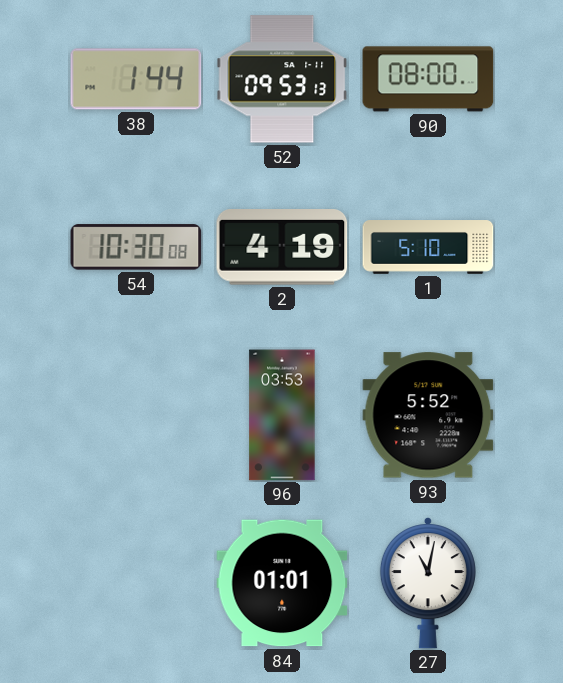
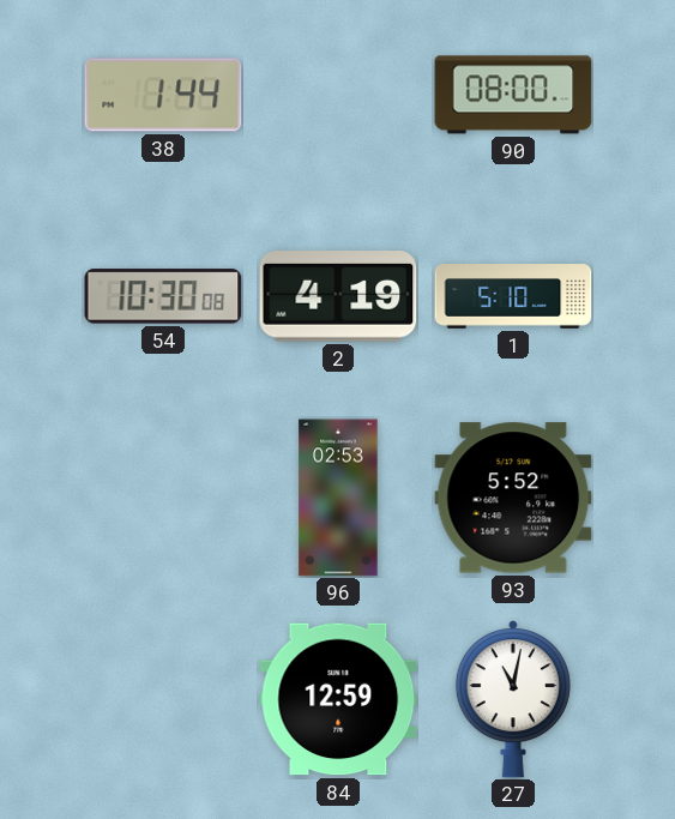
52: 09:53 -> none (282, 79)
96: 03:53 -> 02:53 (338, 498)
84: 01:01 -> 12:59 (338, 699)
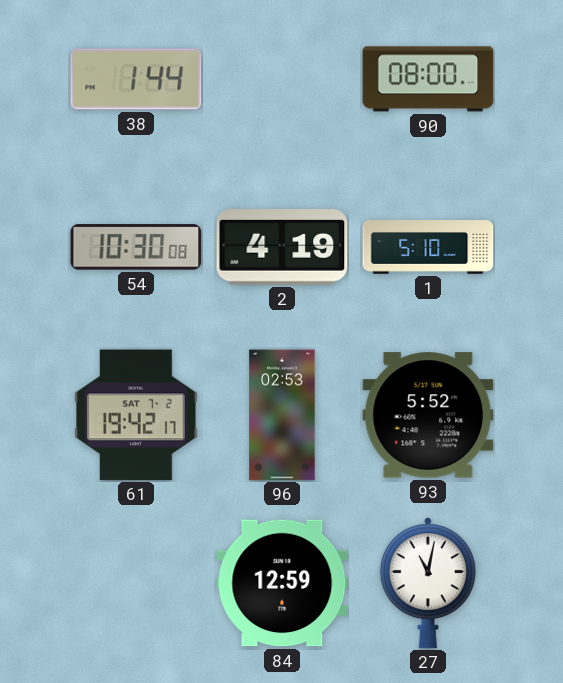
61: none -> 19:42 (136, 415)
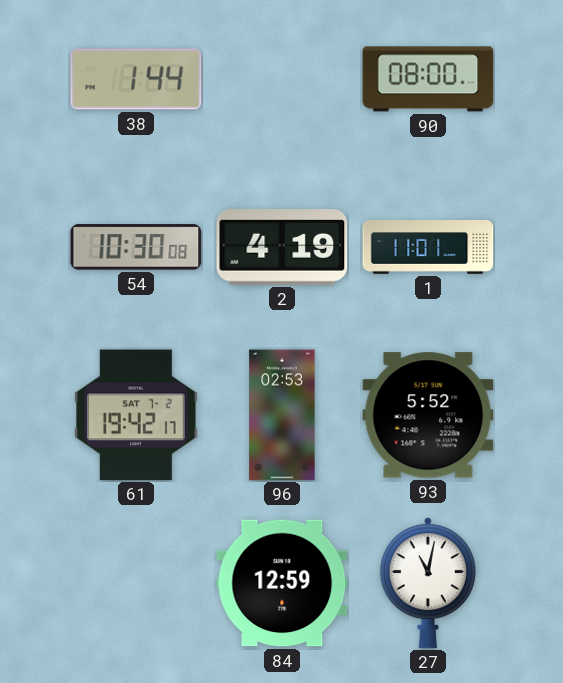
1: 5:10 -> 11:01 (428, 247)
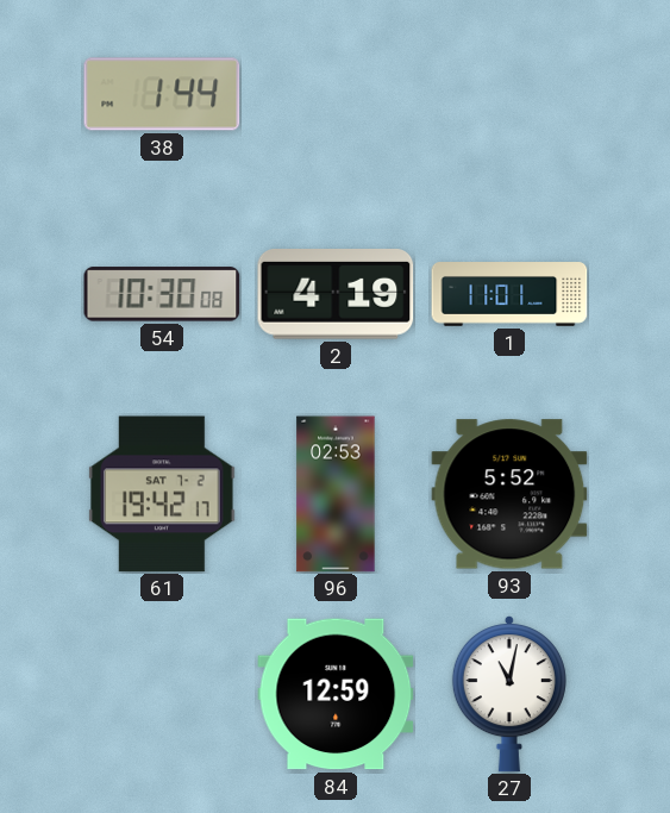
90: 08:00 -> none (428, 79)
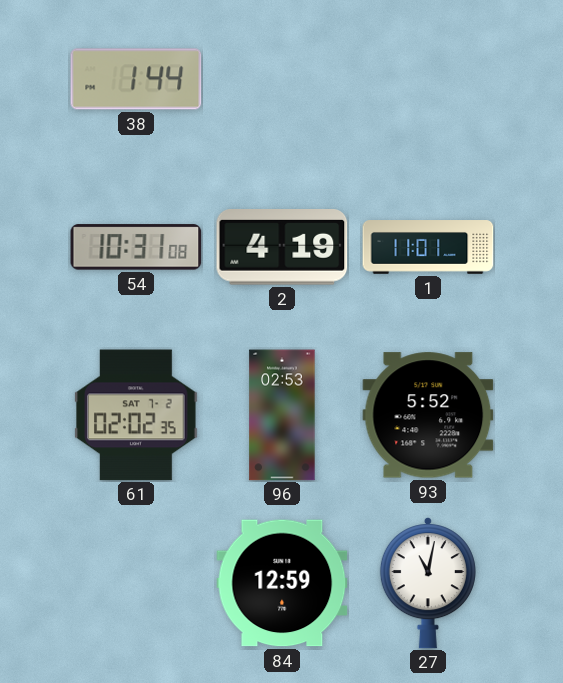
54: 10:30 -> 10:31 (136, 247)
61: 19:42 -> 02:02 (136, 415)
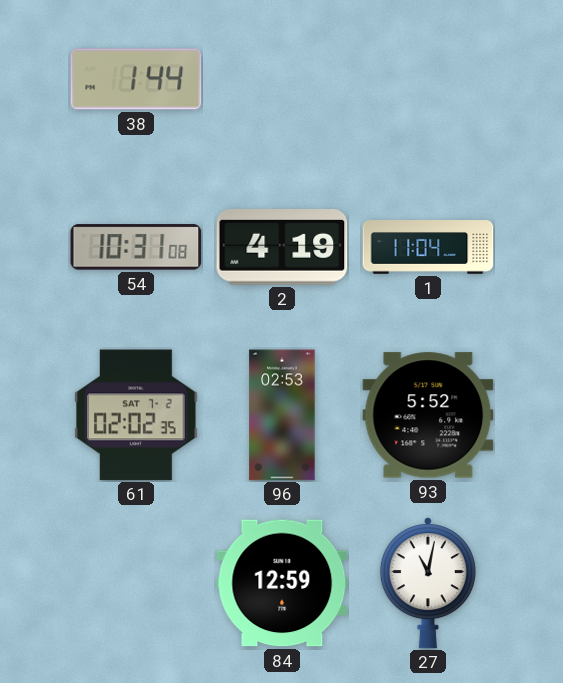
1: 11:01 -> 11:04 (428, 247)
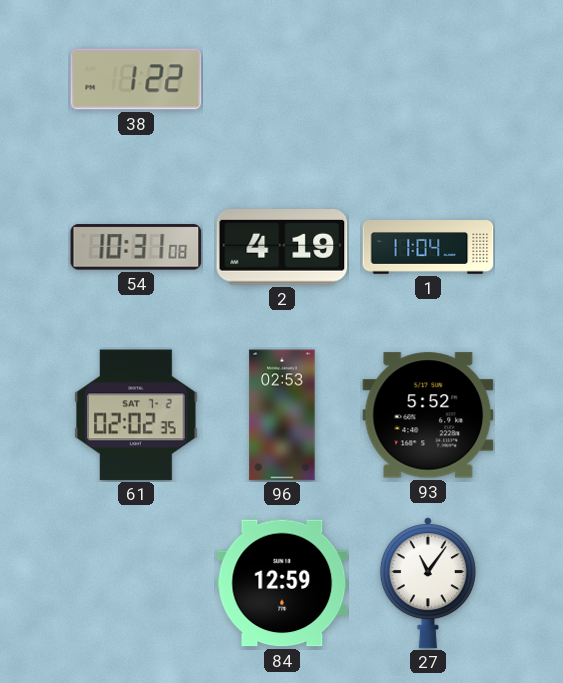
38: 1:44 -> 1:22 (136, 79)
27: 11:02 -> 11:06 (428, 584)
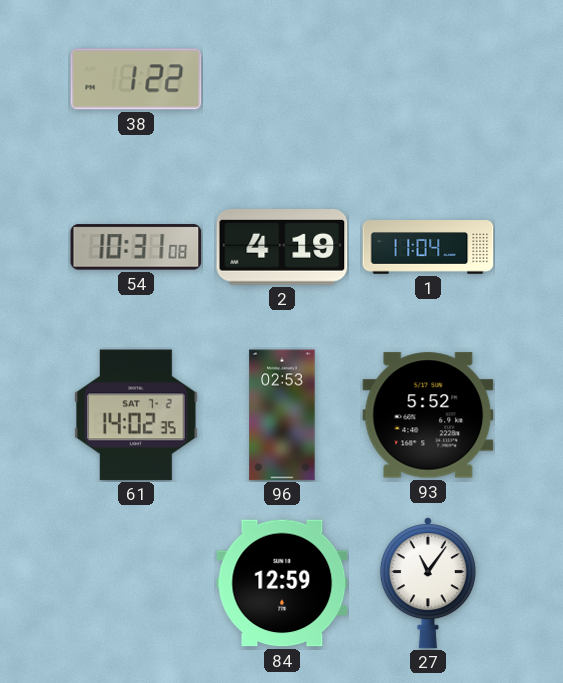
61: 02:02 -> 14:02 (136, 415)
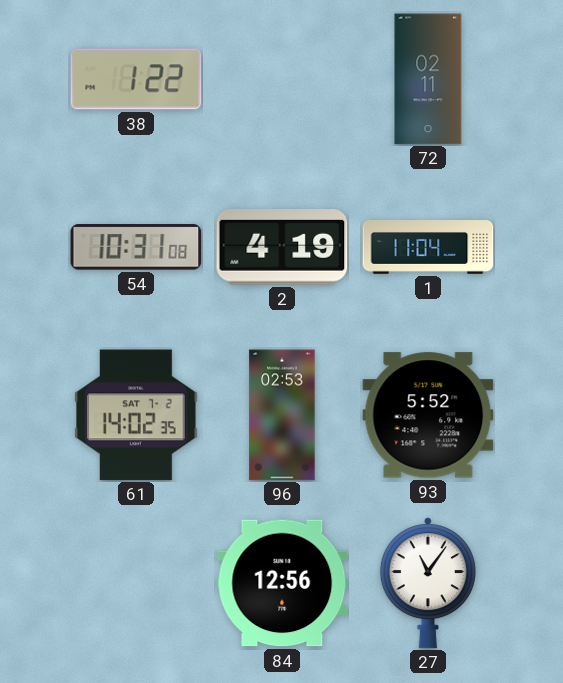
72: none -> 02:11 (428, 79)
84: 12:59 -> 12:56 (282, 583)
